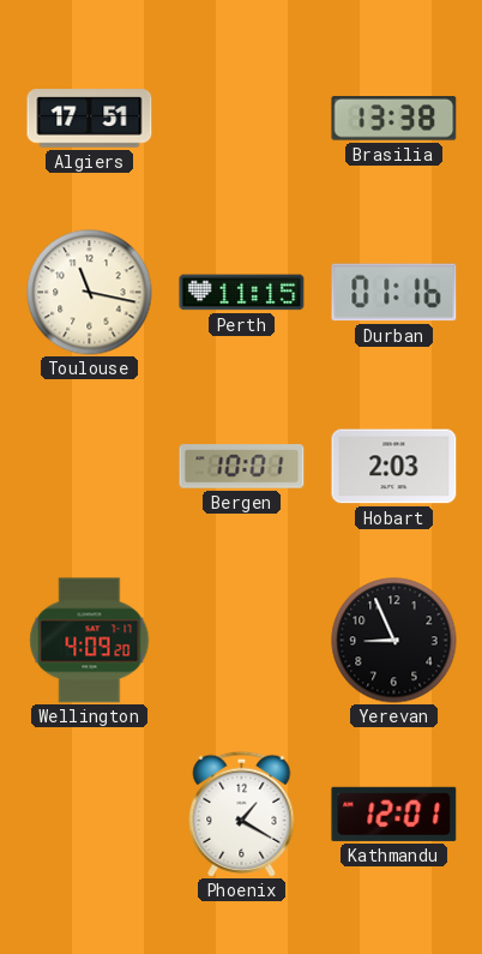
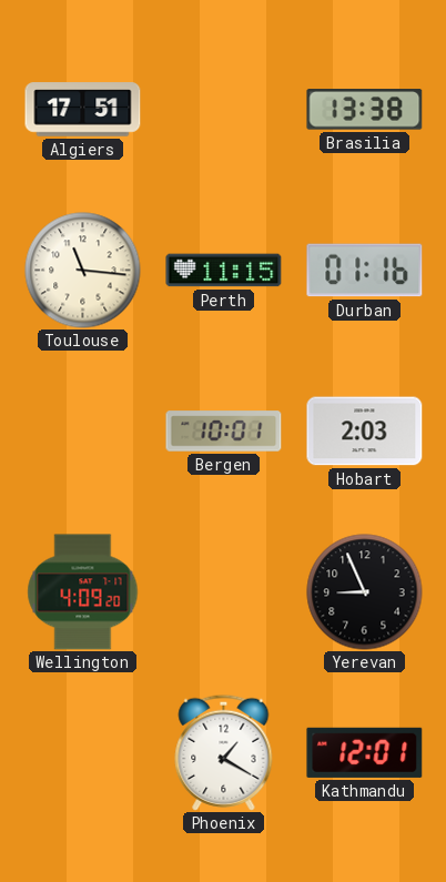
Toulouse: 11:17 -> 11:16 (83, 271)
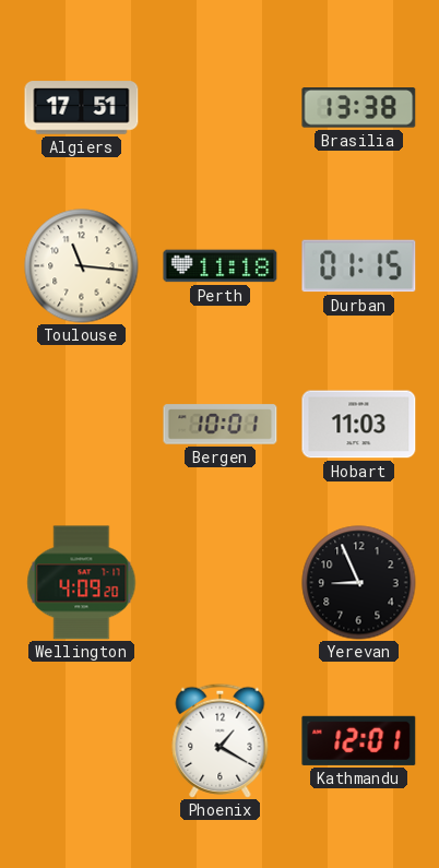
Perth: 11:15 -> 11:18 (221, 266)
Durban: 01:16 -> 01:15 (359, 266)
Hobart: 2:03 -> 11:03 (359, 425)
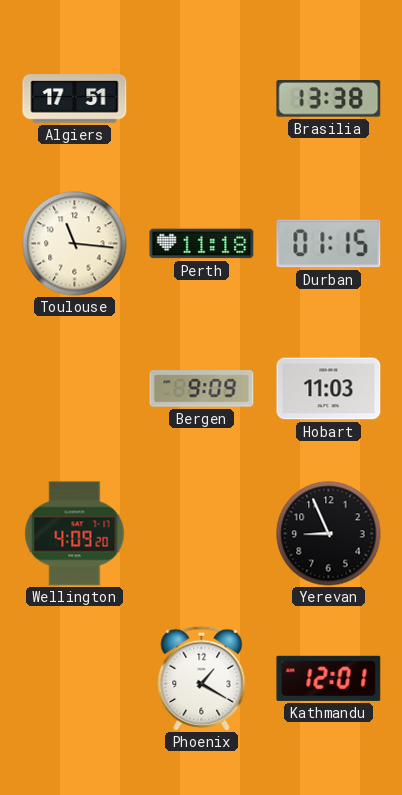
Bergen: 10:01 -> 9:09 (202, 389)
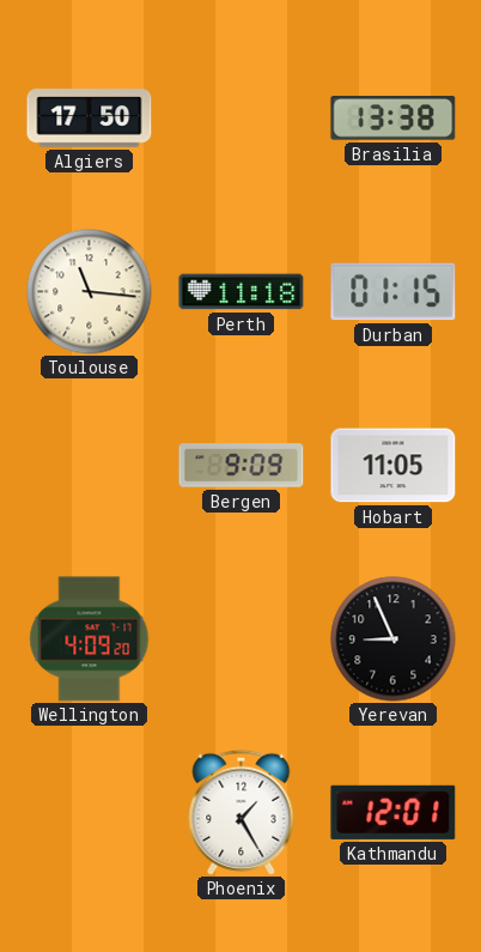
Algiers: 17:51 -> 17:50 (90, 119)
Hobart: 11:03 -> 11:05 (394, 466)
Phoenix: 1:20 -> 1:25 (242, 812)
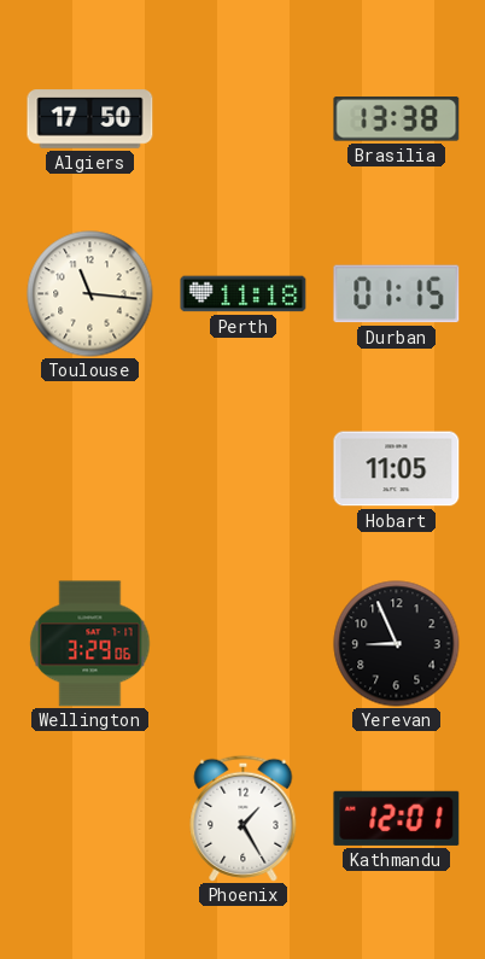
Bergen: 9:09 -> none (242, 466)
Wellington: 4:09 -> 3:29 (90, 644)
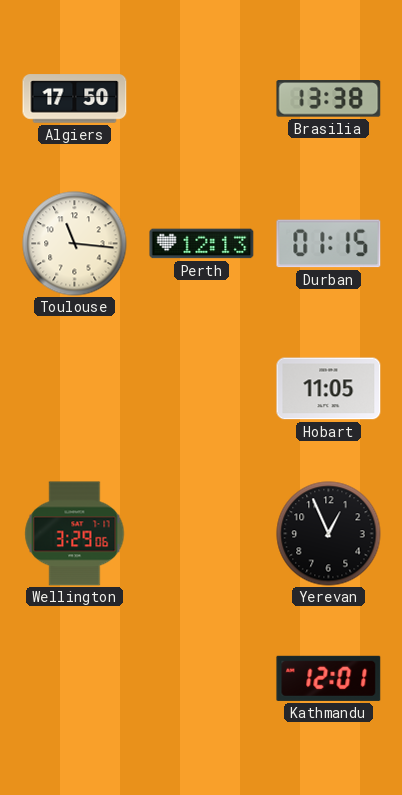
Perth: 11:18 -> 12:13 (202, 244)
Yerevan: 8:56 -> 12:56 (329, 534)
Phoenix: 1:25 -> none (244, 818)
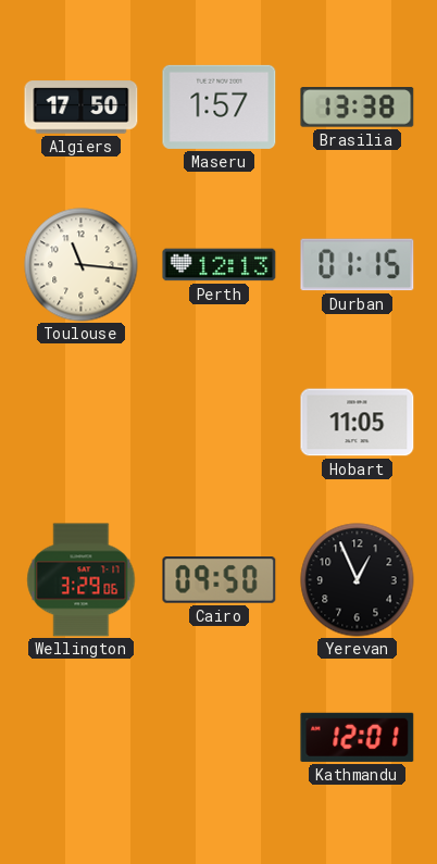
Maseru: none -> 1:57 (220, 107)
Cairo: none -> 09:50 (220, 580)
